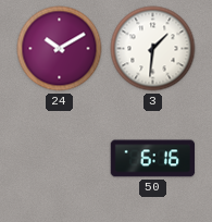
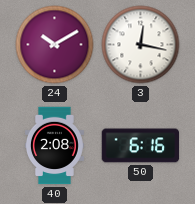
3: 1:31 -> 12:17 (141, 45)
40: none -> 2:08 (54, 146)
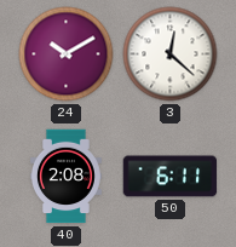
3: 12:17 -> 12:22 (171, 54)
50: 6:16 -> 6:11 (171, 177)
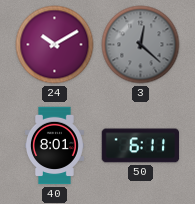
3 dial: white -> grey (141, 45)
40: 2:08 -> 8:01 (54, 146)
